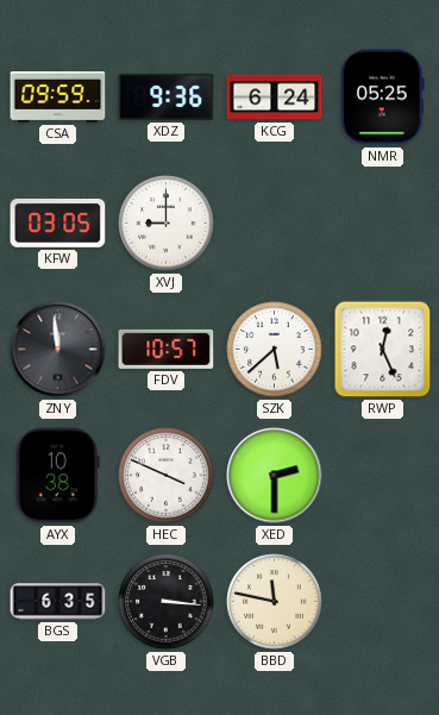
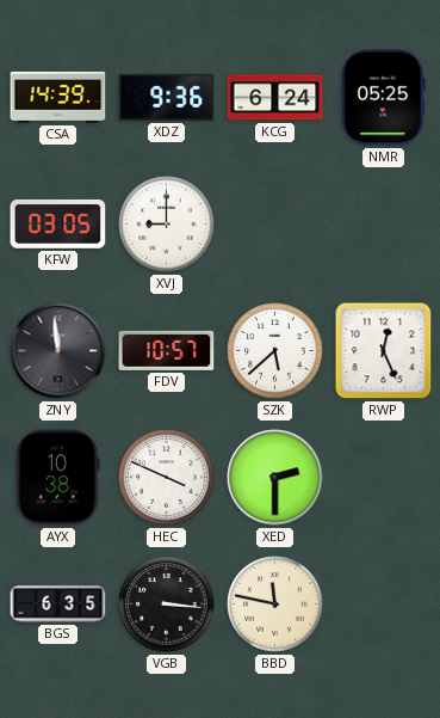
CSA: 09:59 -> 14:39 (58, 97)
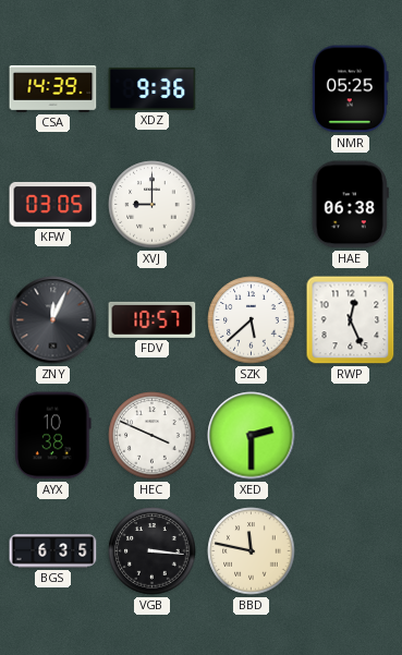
KCG: 6:24 -> none (275, 98)
HAE: none -> 06:38 (350, 205)
ZNY: 11:59 -> 12:04 (53, 320)
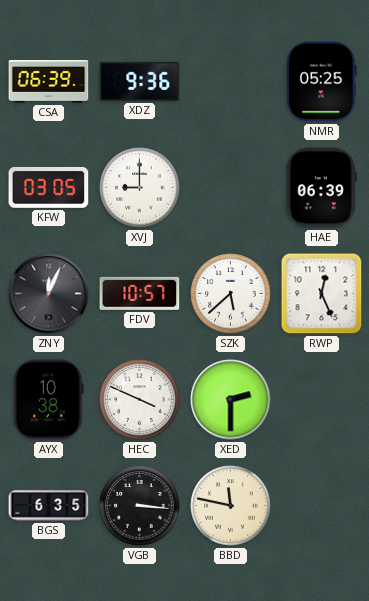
CSA: 14:39 -> 06:39 (49, 81)
HAE: 06:38 -> 06:39 (321, 188)
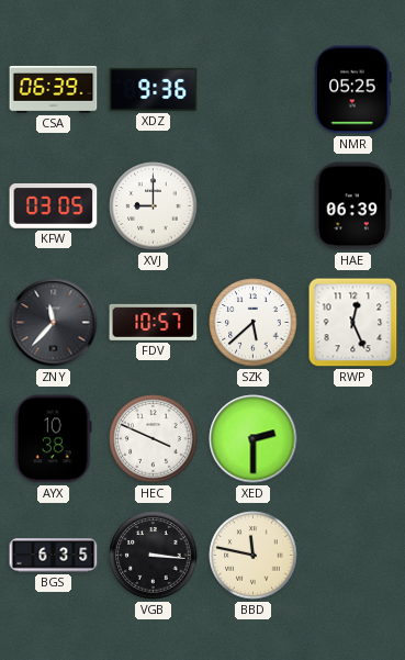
ZNY: 12:04 -> 11:37 (54, 323)
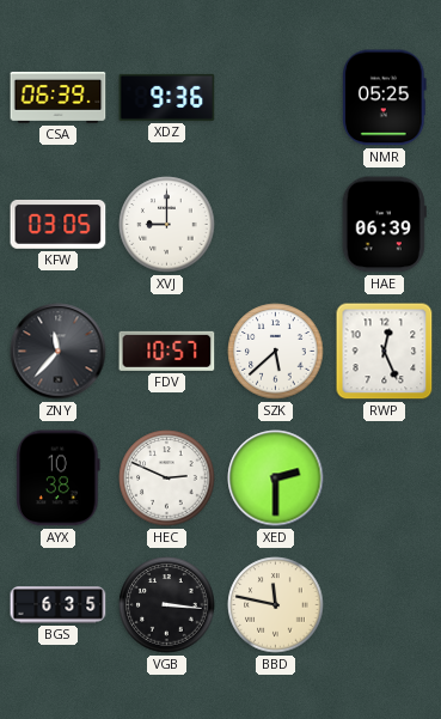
HEC: 3:49 -> 2:49 (167, 479)
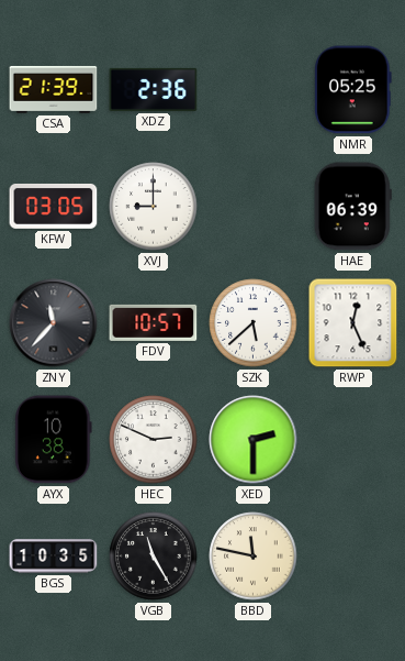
CSA: 06:39 -> 21:39 (54, 89)
XDZ: 9:36 -> 2:36 (154, 89)
BGS: 6:35 -> 10:35 (54, 557)
VGB: 3:16 -> 11:25 (154, 557)
